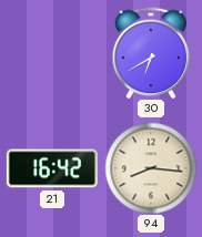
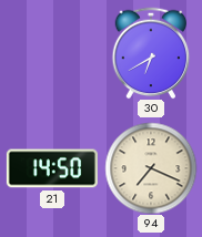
21: 16:42 -> 14:50 (52, 168)
94: 8:16 -> 7:19 (151, 168)
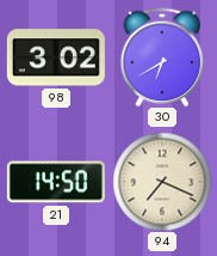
98: none -> 3:02 (56, 57)
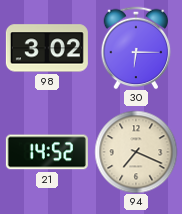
30: 6:40 -> 6:15 (136, 48)
21: 14:50 -> 14:52 (47, 152)
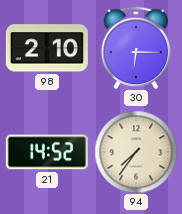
98: 3:02 -> 2:10 (47, 48)
94: 7:19 -> 7:36 (136, 152)
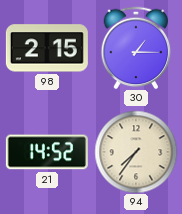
98: 2:10 -> 2:15 (47, 48)
30: 6:15 -> 1:15 (136, 48)
